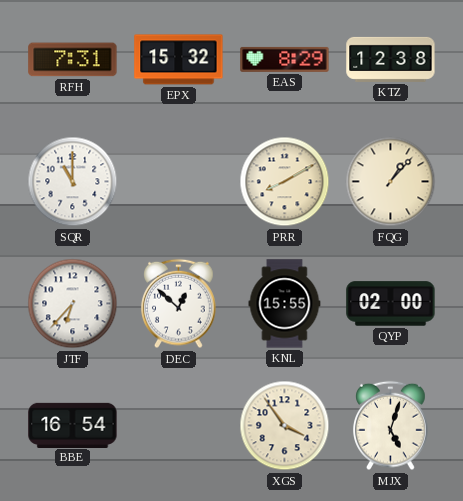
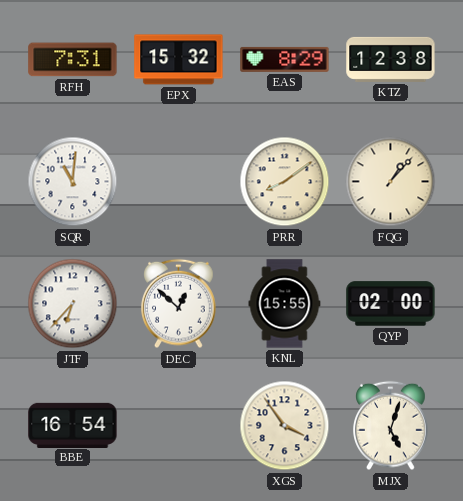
SQR: 11:00 -> 11:01 (73, 182)
PRR: 8:10 -> 8:09 (285, 182)
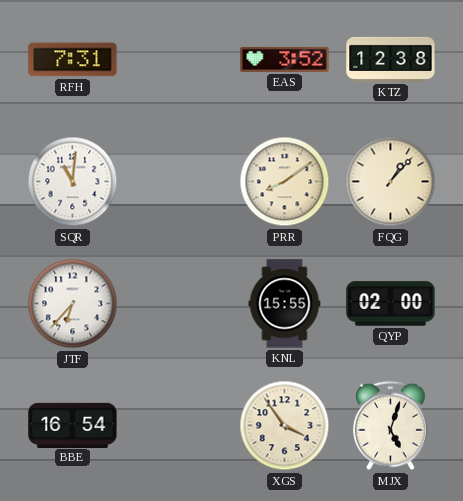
EPX: 15:32 -> none (179, 60)
EAS: 8:29 -> 3:52 (285, 59)
DEC: 12:52 -> none (179, 304)
